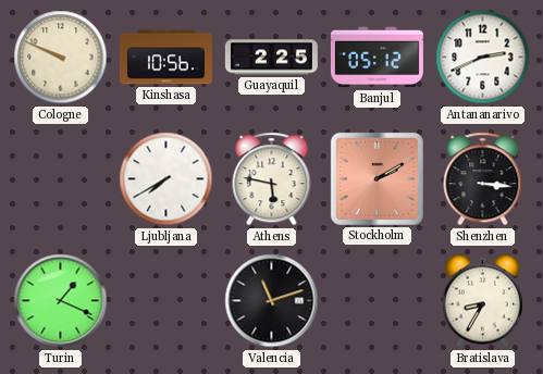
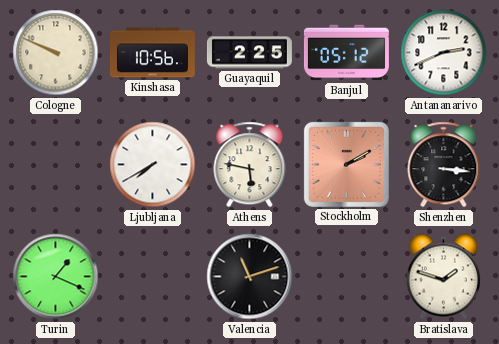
Bratislava: 8:35 -> 1:48 (443, 277)
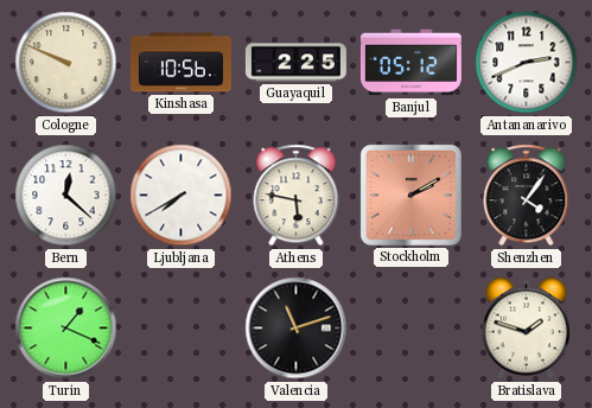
Bern: none -> 12:22 (66, 196)
Shenzhen: 3:16 -> 4:06 (527, 196)
